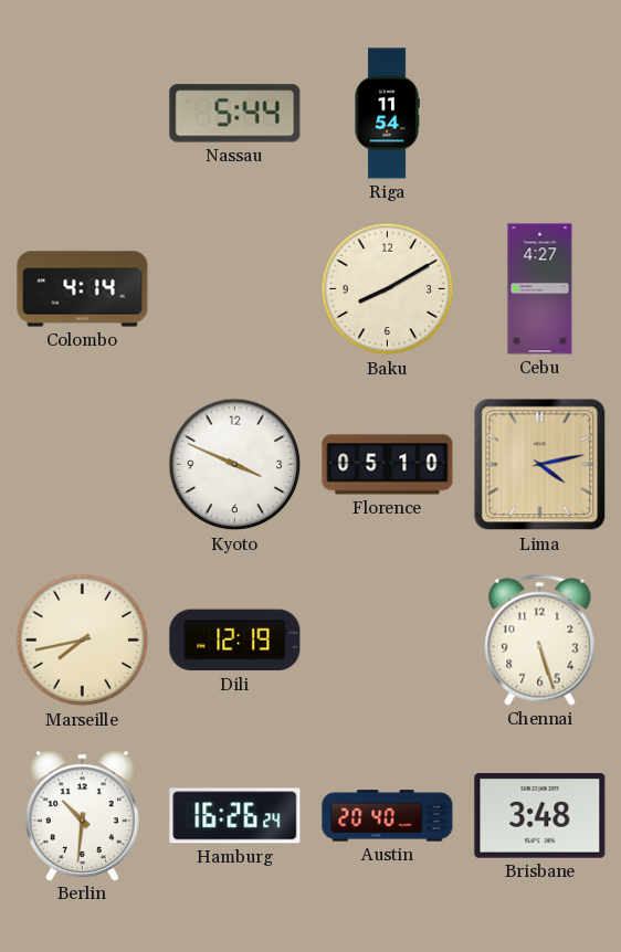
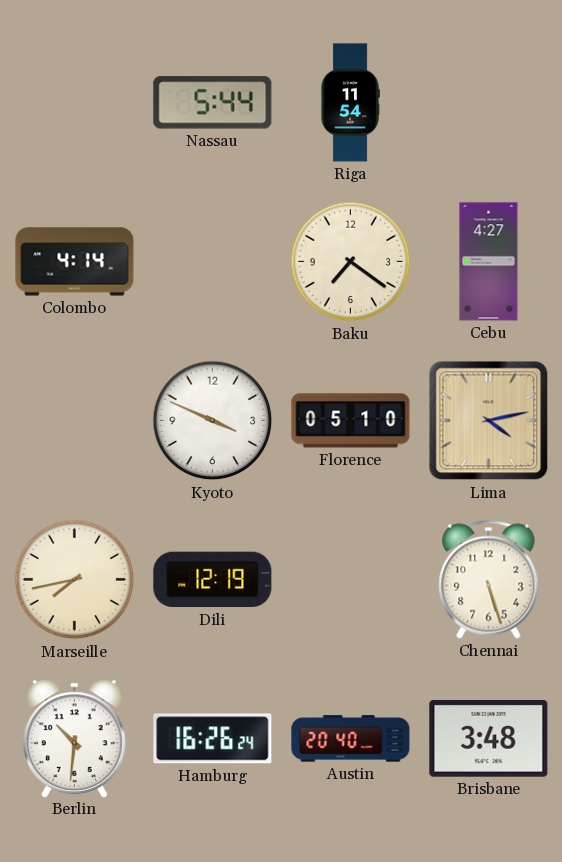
Baku: 8:10 -> 7:21 (351, 262)
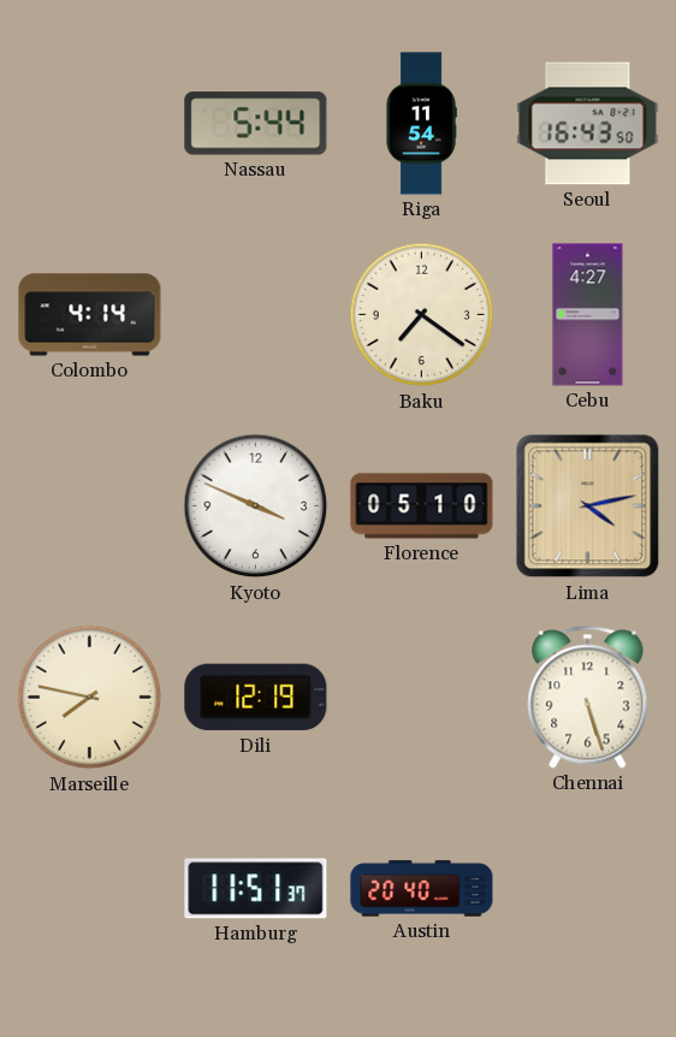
Seoul: none -> 16:43 (588, 124)
Marseille: 7:43 -> 7:47 (90, 698)
Berlin: 10:31 -> none (74, 738)
Hamburg: 16:26 -> 11:51 (256, 889)
Brisbane: 3:48 -> none (489, 739)
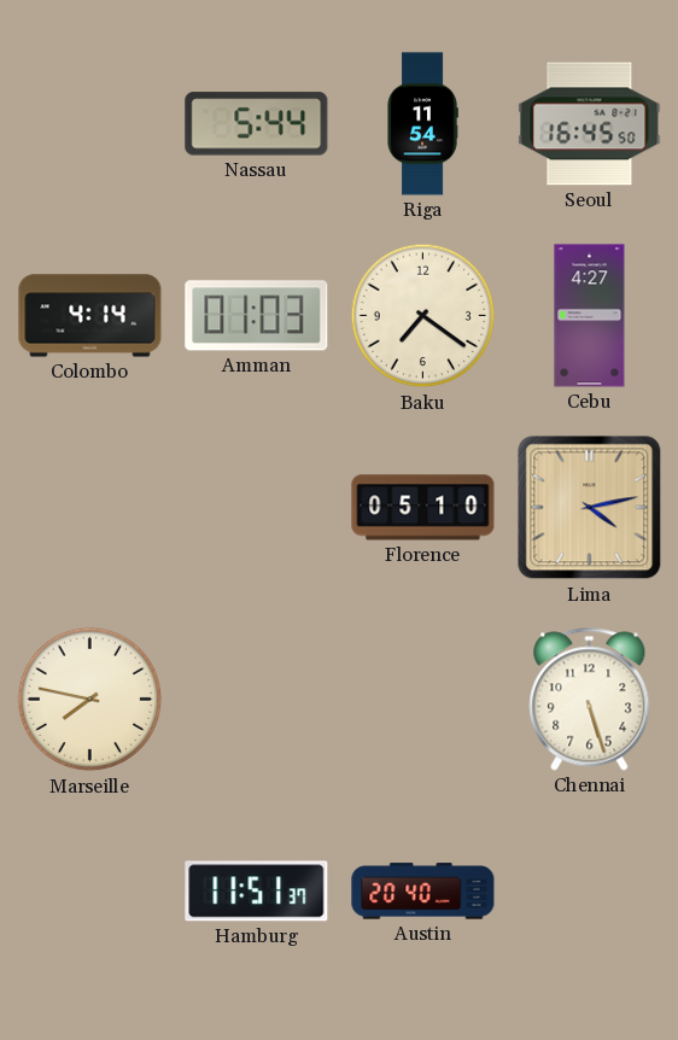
Seoul: 16:43 -> 16:45 (590, 124)
Amman: none -> 01:03 (257, 316)
Kyoto: 3:49 -> none (256, 506)
Dili: 12:19 -> none (256, 698)
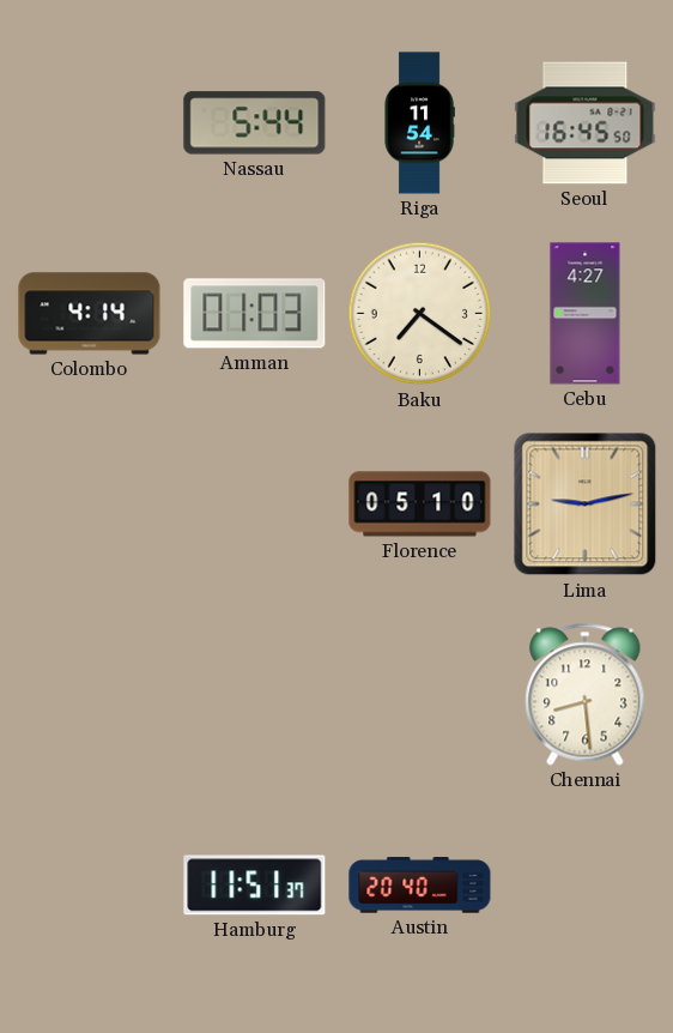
Lima: 4:13 -> 9:13 (586, 505)
Marseille: 7:47 -> none (90, 700)
Chennai: 5:27 -> 8:29 (586, 695)
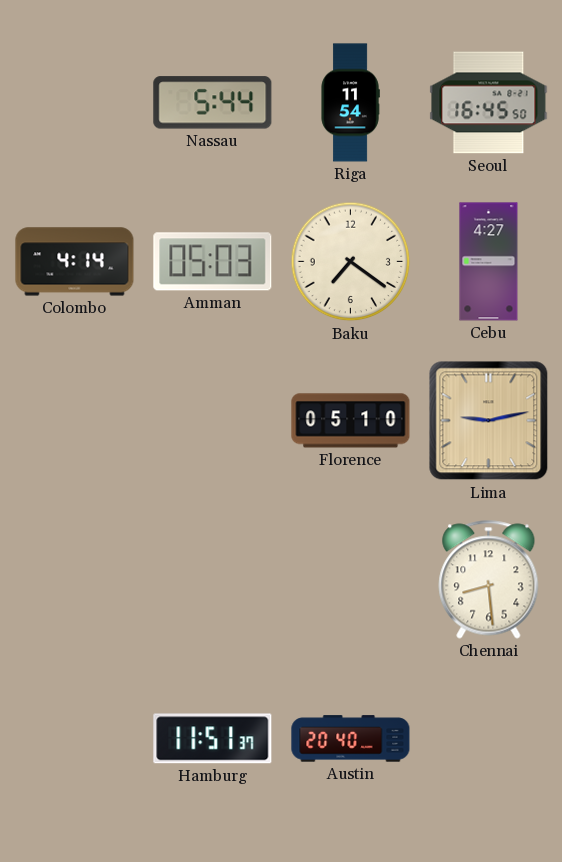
Amman: 01:03 -> 05:03 (213, 262)
